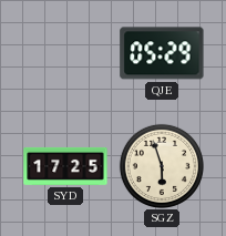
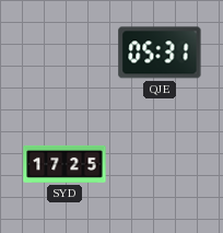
QJE: 05:29 -> 05:31 (160, 53)
SGZ: 5:57 -> none (162, 166)
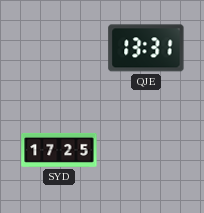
QJE: 05:31 -> 13:31 (146, 48)
